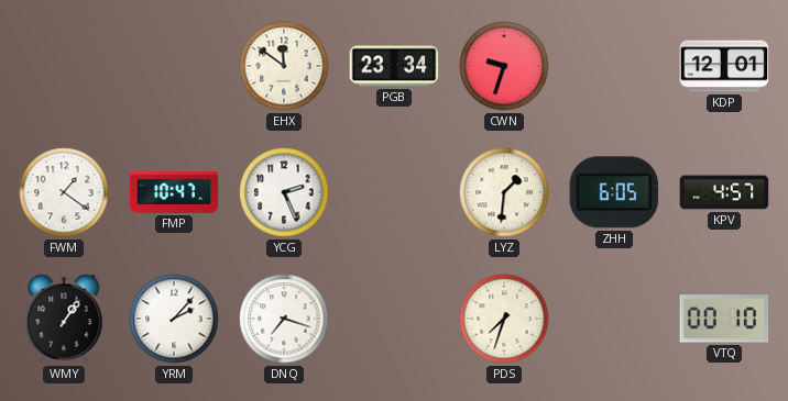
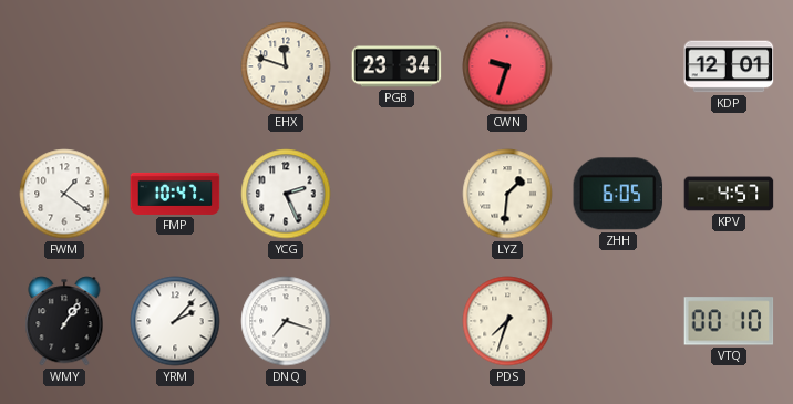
EHX: 11:51 -> 11:48 (286, 66)
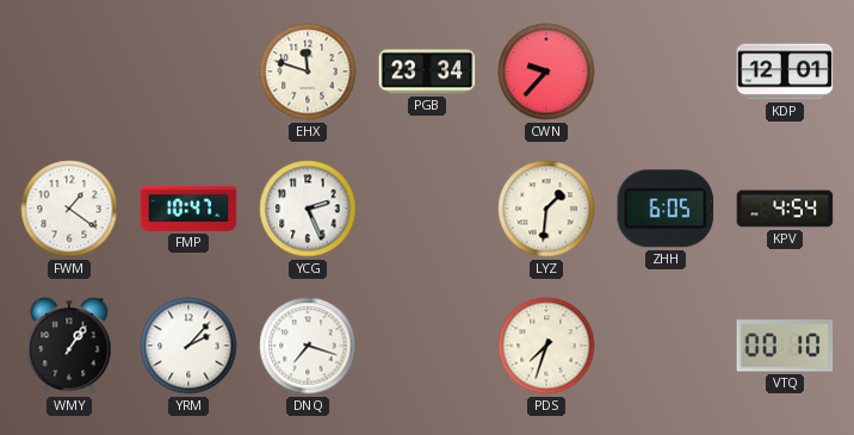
CWN: 9:33 -> 9:37 (546, 72)
KPV: 4:57 -> 4:54 (785, 209)
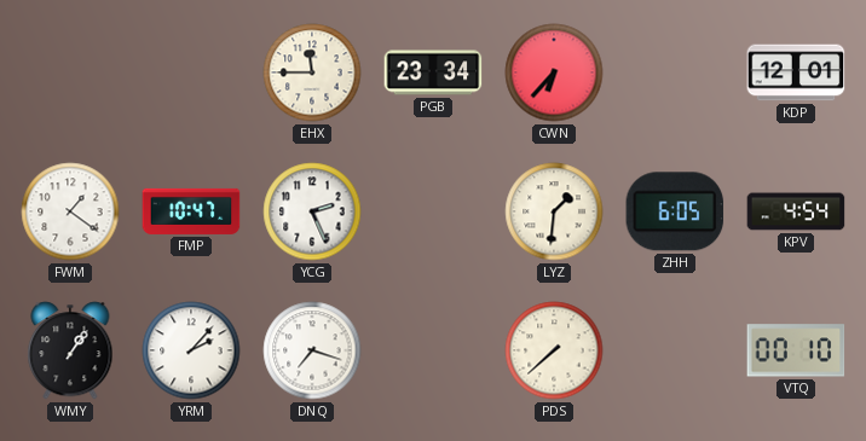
EHX: 11:48 -> 11:45 (312, 72)
CWN: 9:37 -> 6:37 (554, 72)
PDS: 7:33 -> 7:38 (554, 350)
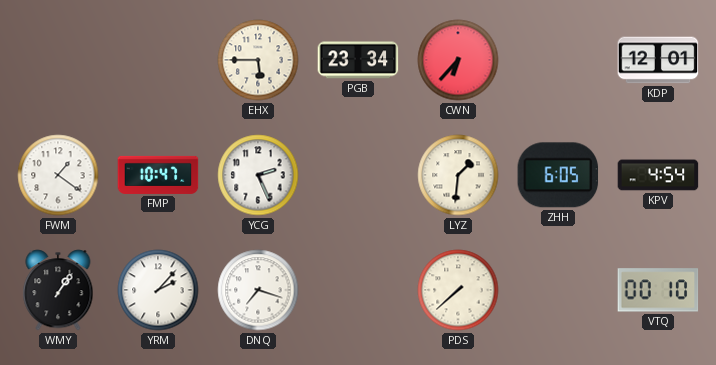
EHX: 11:45 -> 5:45 (258, 60)
